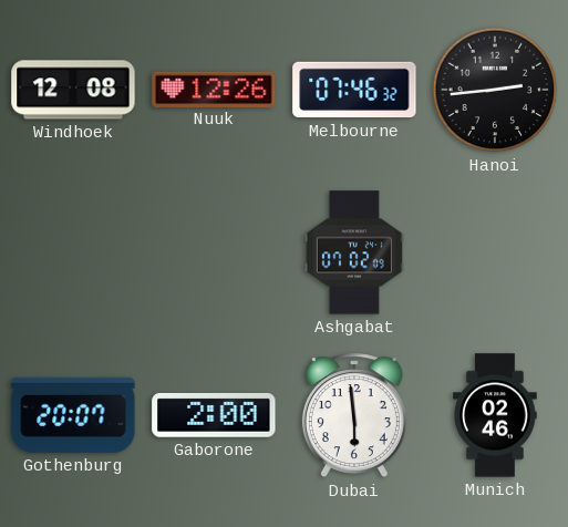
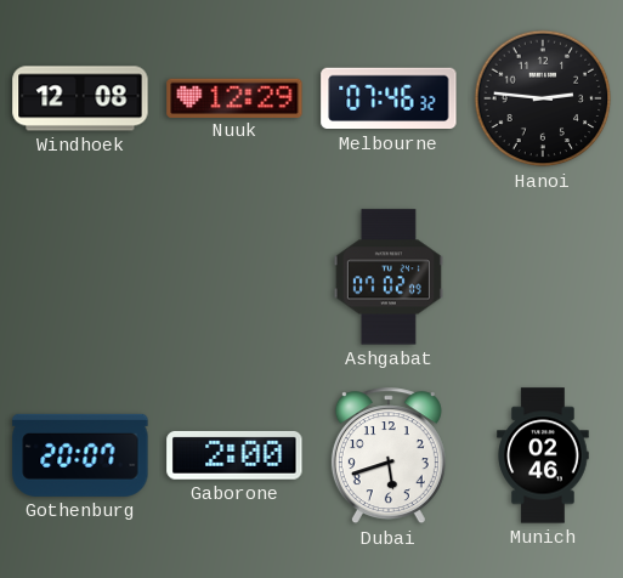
Nuuk: 12:26 -> 12:29 (234, 97)
Hanoi: 2:44 -> 2:46 (543, 98)
Dubai: 5:59 -> 5:42 (389, 457)
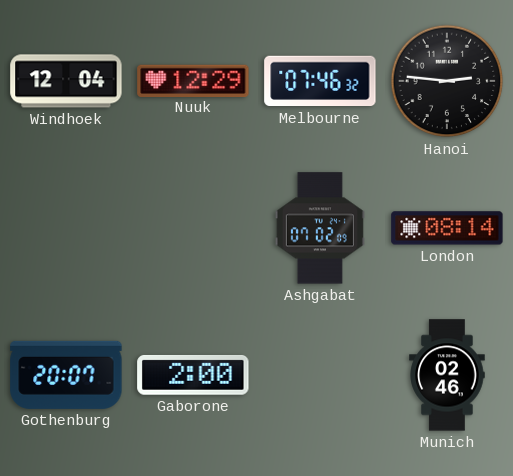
Windhoek: 12:08 -> 12:04 (66, 81)
London: none -> 08:14 (447, 228)
Dubai: 5:42 -> none (389, 457)
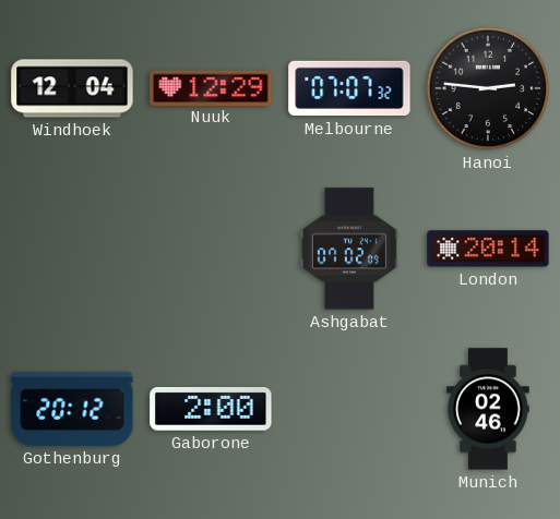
Melbourne: 07:46 -> 07:07 (349, 88)
London: 08:14 -> 20:14 (488, 249)
Gothenburg: 20:07 -> 20:12 (72, 409)
